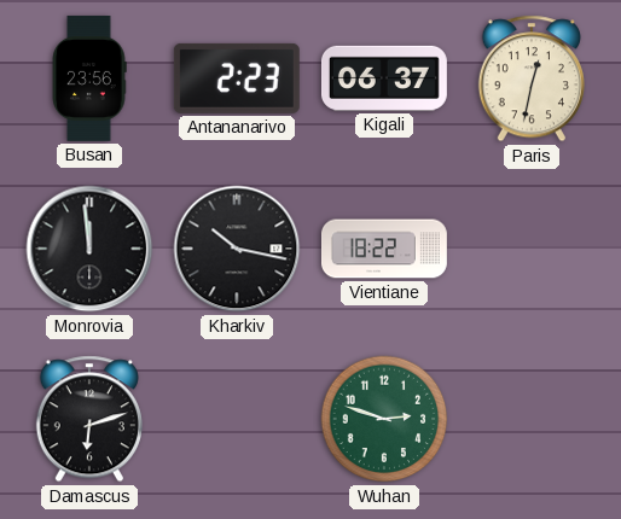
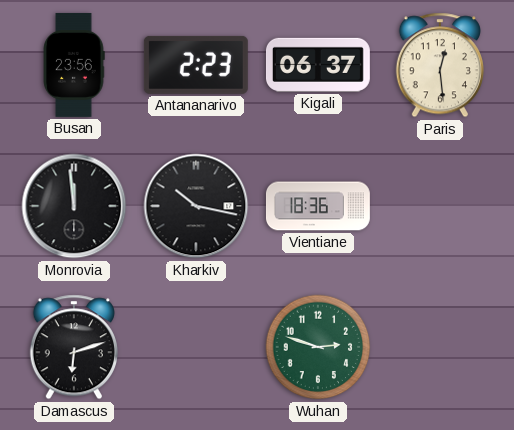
Paris: 12:32 -> 12:29 (440, 65)
Vientiane: 18:22 -> 18:36 (318, 206)
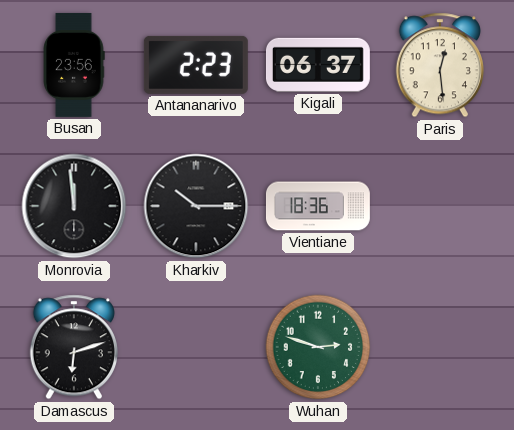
Kharkiv: 10:17 -> 10:15 (196, 206)
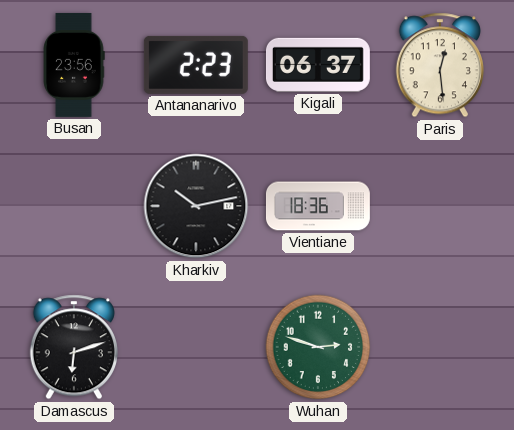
Monrovia: 11:59 -> none (74, 206)
Kharkiv: 10:15 -> 10:13 (196, 206)
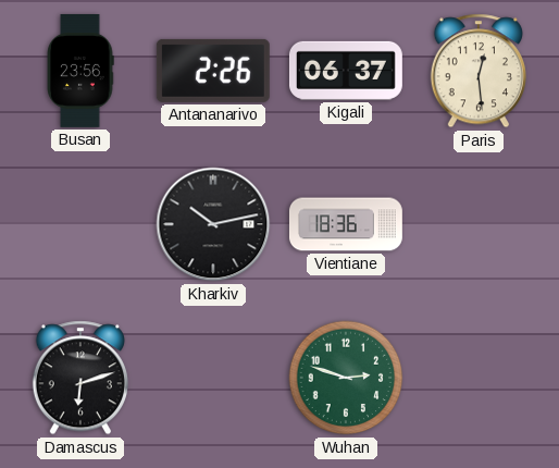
Antananarivo: 2:23 -> 2:26 (213, 71)
